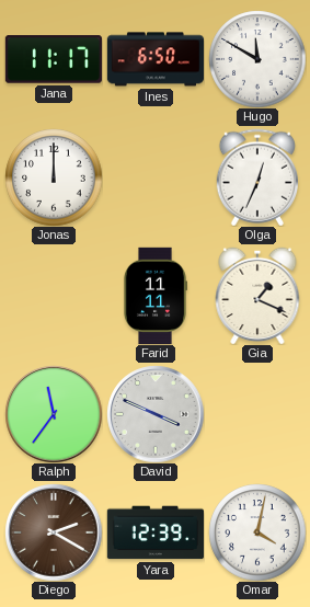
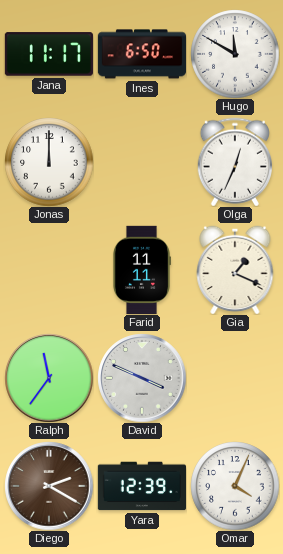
Omar: 4:02 -> 4:04 (235, 486)
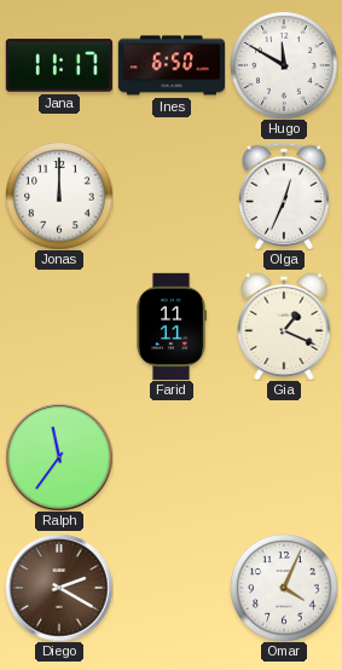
David: 3:49 -> none (142, 378)
Yara: 12:39 -> none (141, 486)
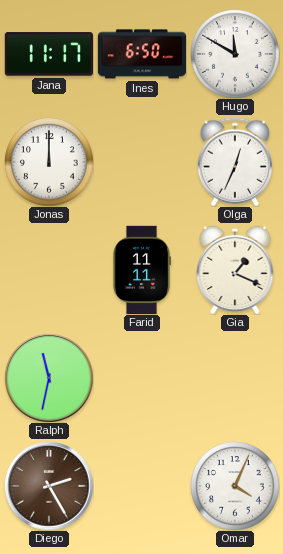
Ralph: 11:36 -> 11:32 (49, 378)
Diego: 2:20 -> 2:25 (49, 486)
